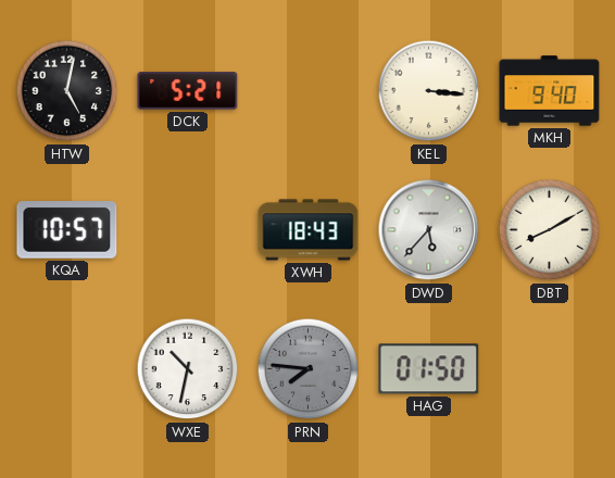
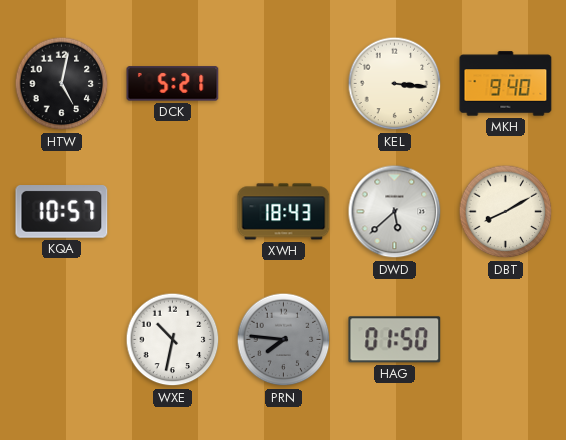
DWD: 5:37 -> 5:38 (395, 212)
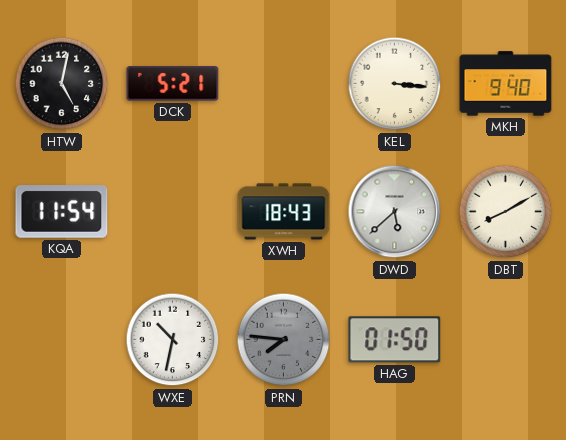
KQA: 10:57 -> 11:54 (62, 212)
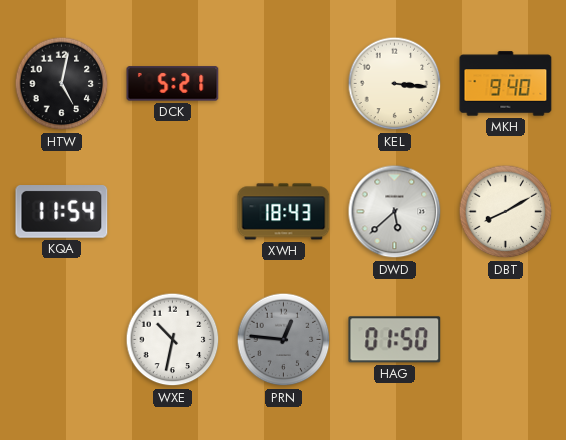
PRN: 7:46 -> 12:46 (284, 340)
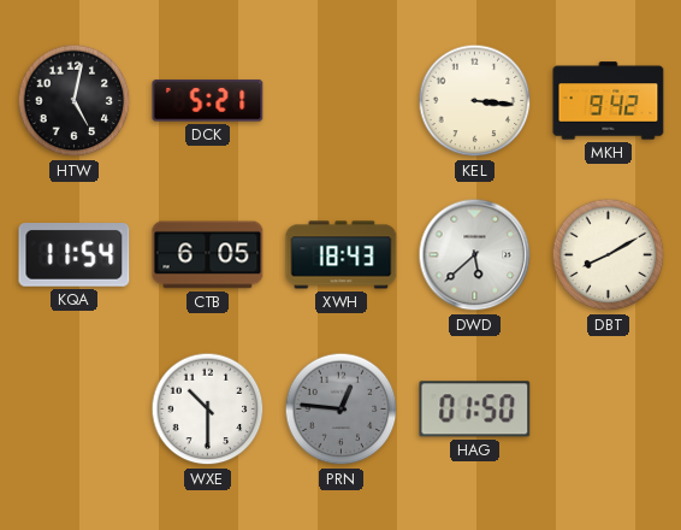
MKH: 9:40 -> 9:42 (609, 101)
CTB: none -> 6:05 (208, 255)
WXE: 10:32 -> 10:30 (208, 410)
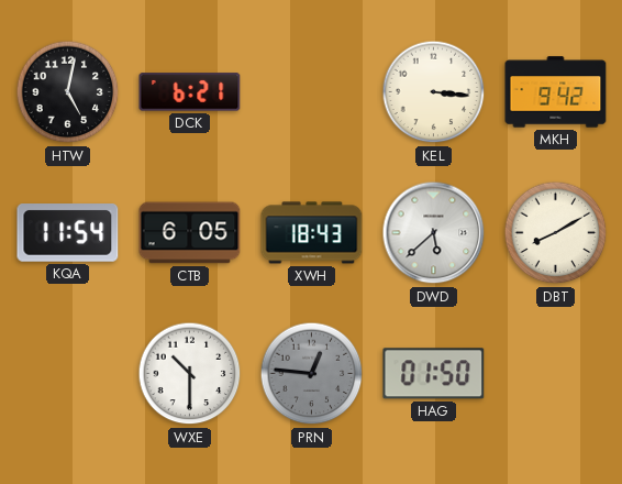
DCK: 5:21 -> 6:21 (190, 92)
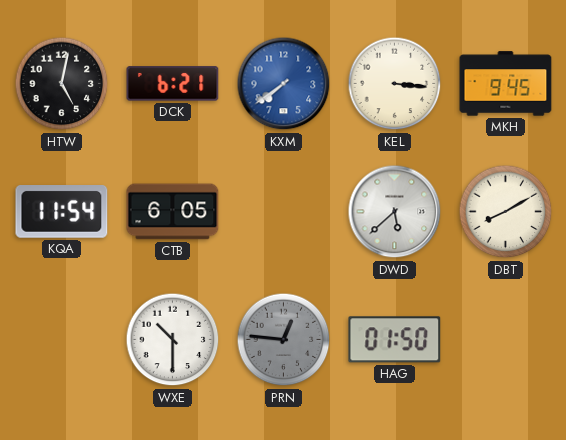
KXM: none -> 7:39 (284, 84)
MKH: 9:42 -> 9:45 (506, 84)
XWH: 18:43 -> none (312, 233)
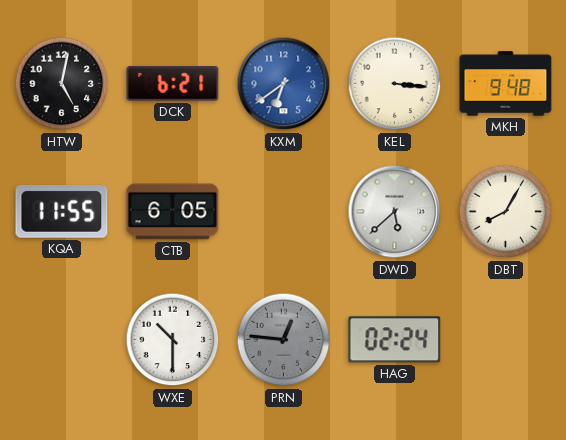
KXM: 7:39 -> 6:39 (284, 84)
MKH: 9:45 -> 9:48 (506, 84)
KQA: 11:54 -> 11:55 (62, 212)
DBT: 8:10 -> 8:05 (506, 212)
HAG: 01:50 -> 02:24 (395, 340)
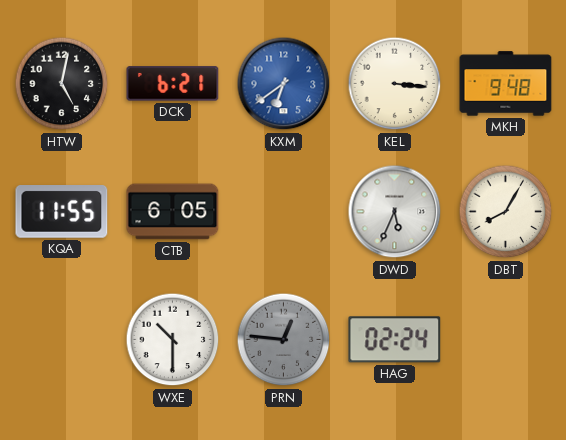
DWD: 5:38 -> 5:34 (395, 212)
